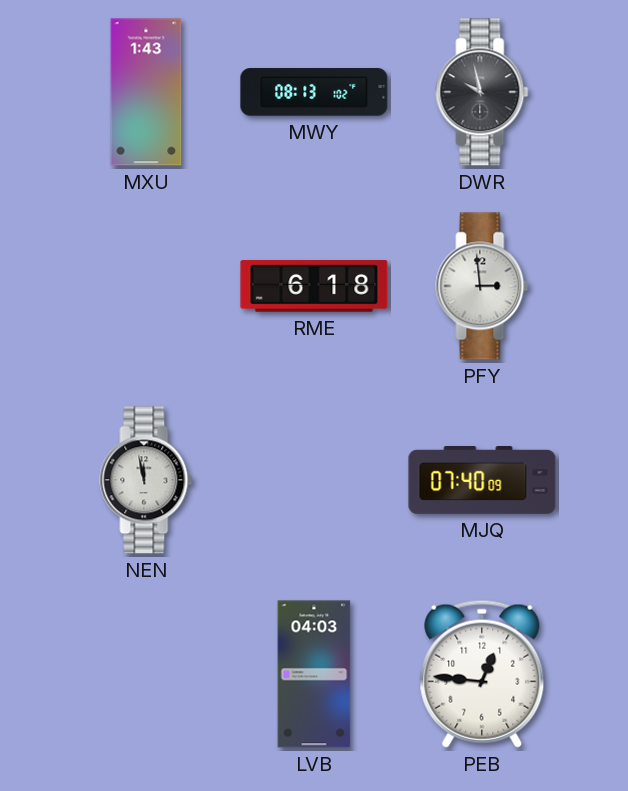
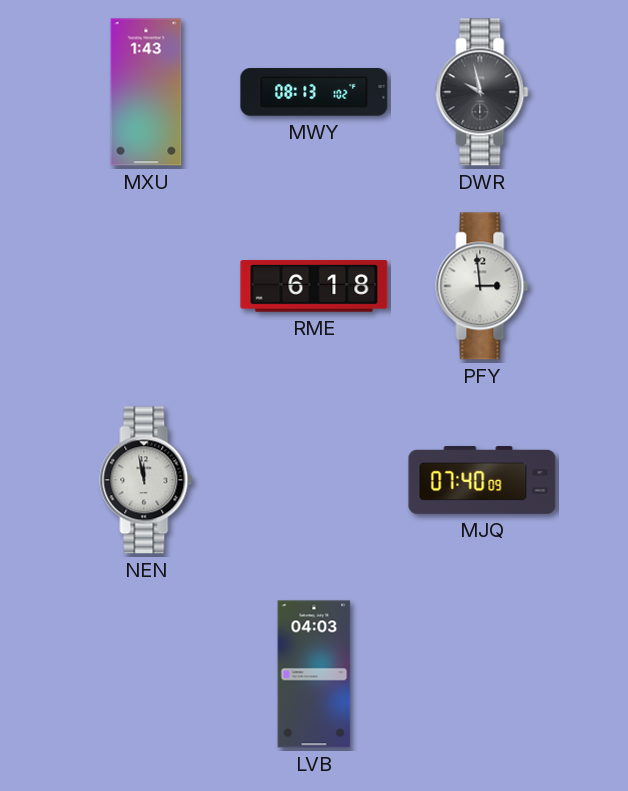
PEB: 12:46 -> none (482, 674)
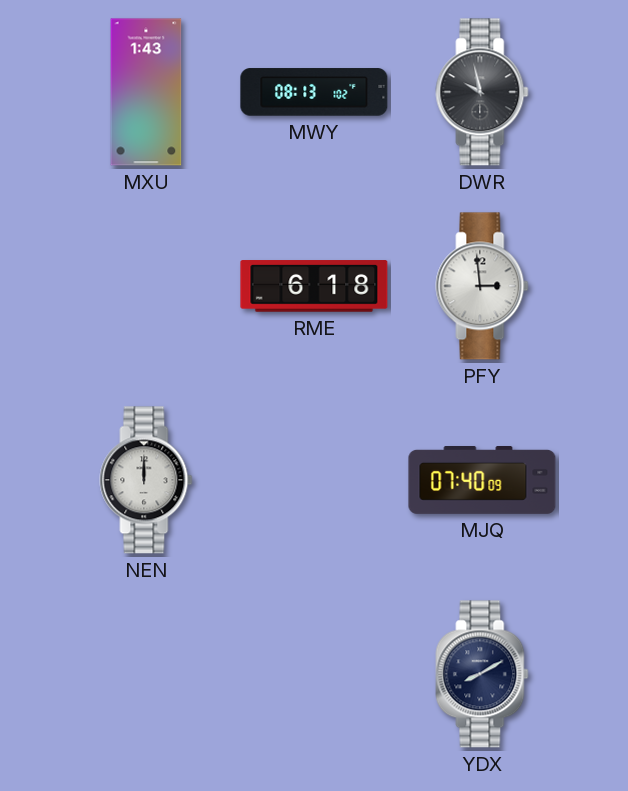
NEN: 11:58 -> 12:00 (146, 480)
LVB: 04:03 -> none (314, 674)
YDX: none -> 8:10 (482, 674)
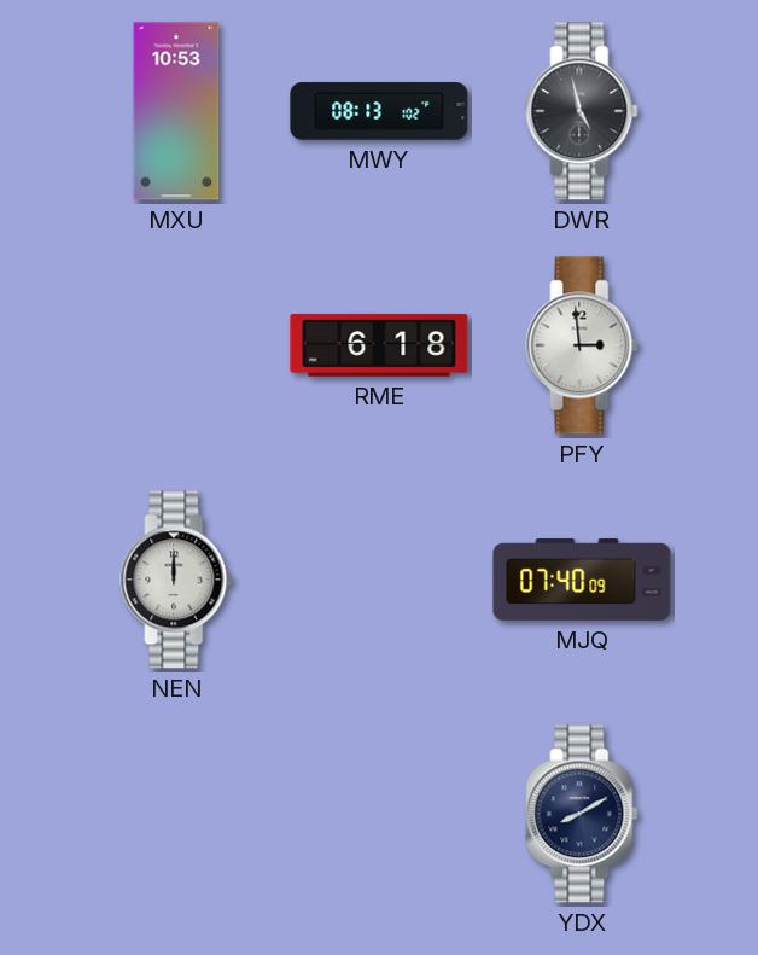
MXU: 1:43 -> 10:53 (176, 111)
DWR: 9:58 -> 4:58 (582, 111)
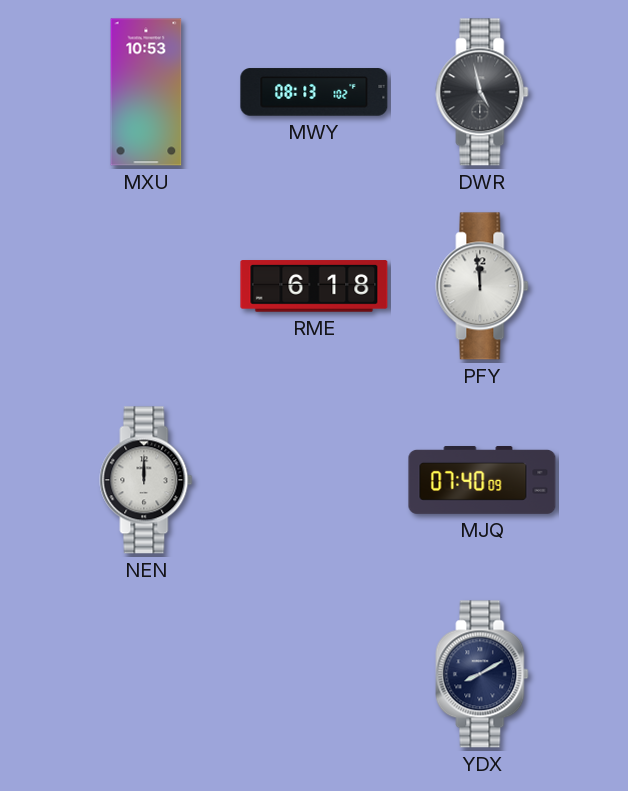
PFY: 2:59 -> 11:59 (482, 286)
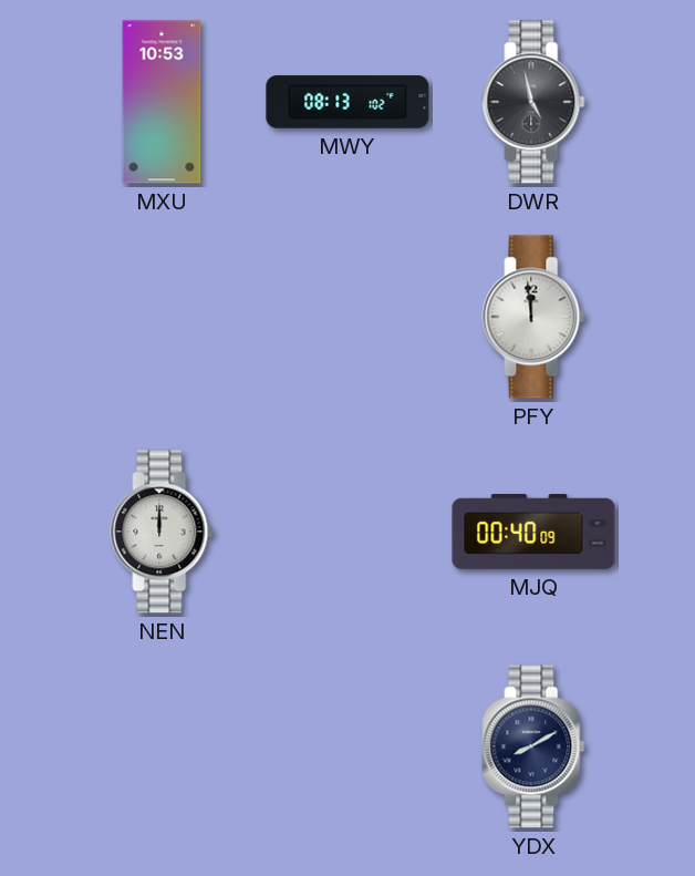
RME: 6:18 -> none (314, 286)
MJQ: 07:40 -> 00:40 (533, 533)
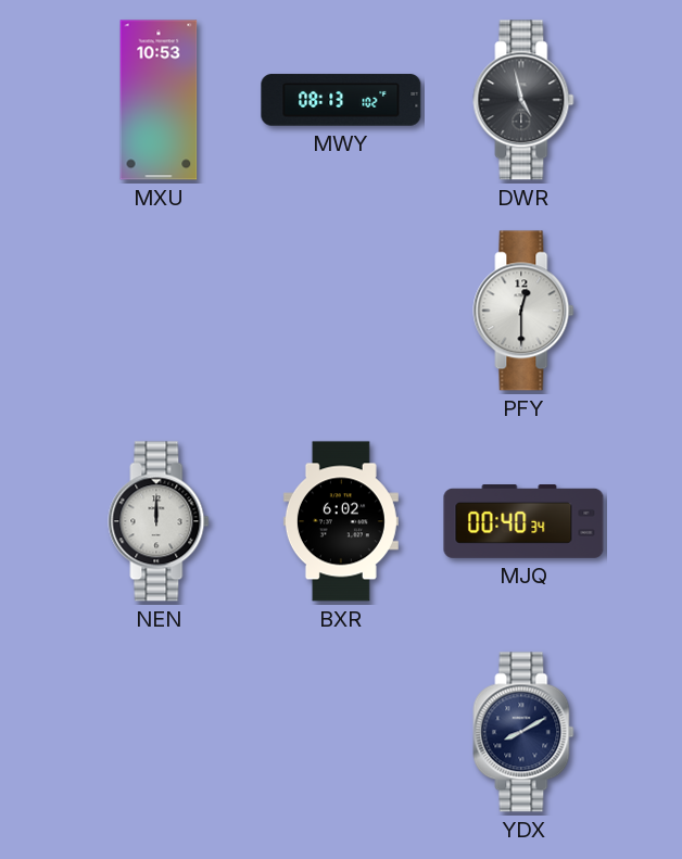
PFY: 11:59 -> 12:30 (523, 311)
BXR: none -> 6:02 (341, 521)
MJQ: 00:40:09 -> 00:40:34 (523, 522)
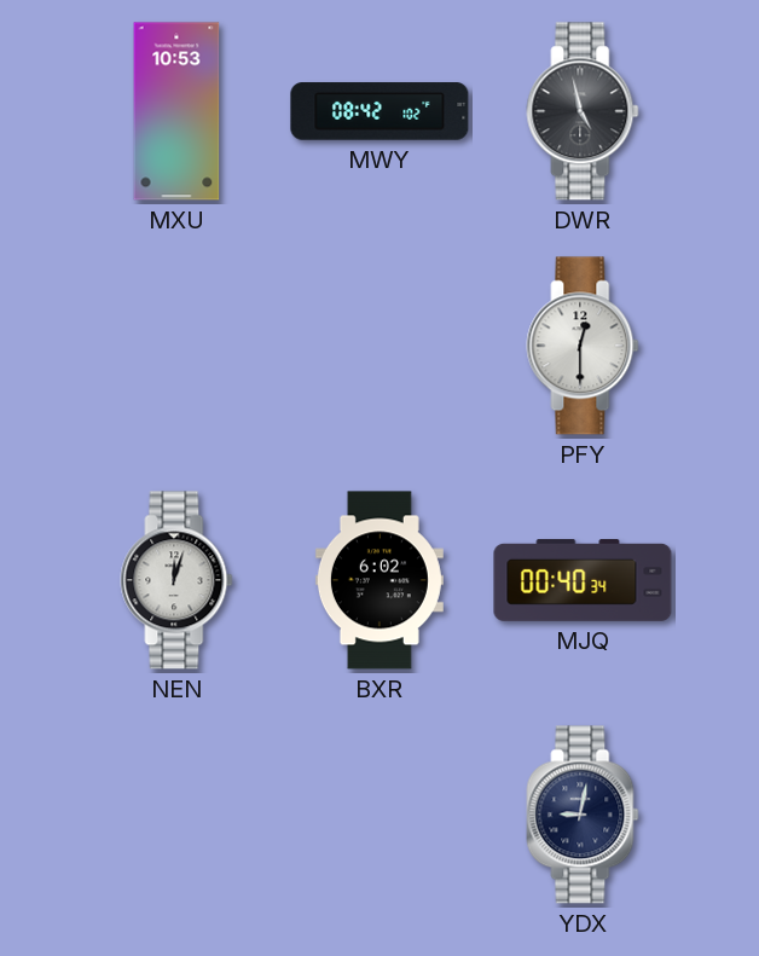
MWY: 08:13 -> 08:42 (379, 111)
NEN: 12:00 -> 12:03 (176, 580)
YDX: 8:10 -> 9:02 (583, 815)
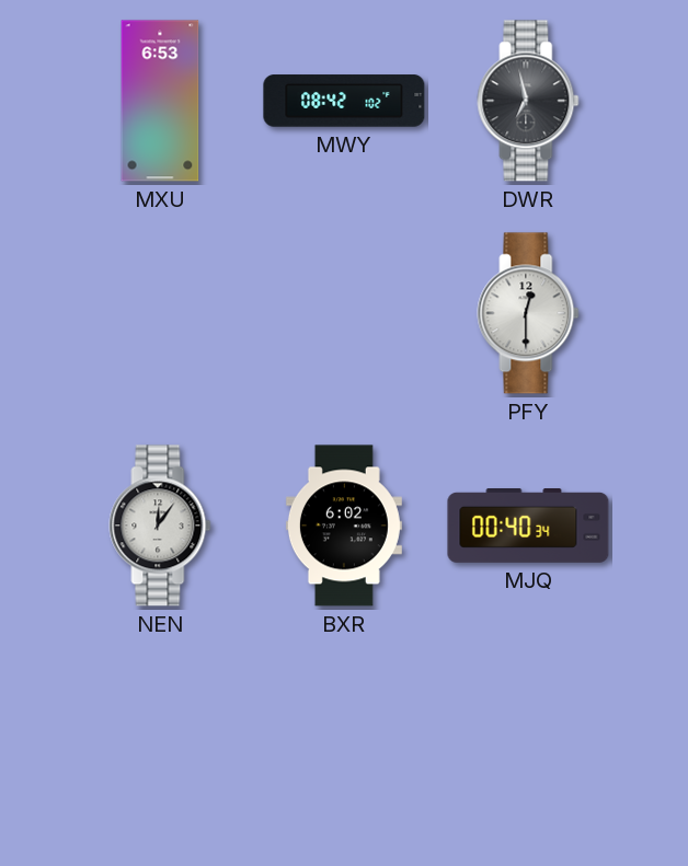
MXU: 10:53 -> 6:53 (160, 101)
DWR: 4:58 -> 6:58 (528, 101)
NEN: 12:03 -> 12:06 (160, 526)
YDX: 9:02 -> none (583, 815)
